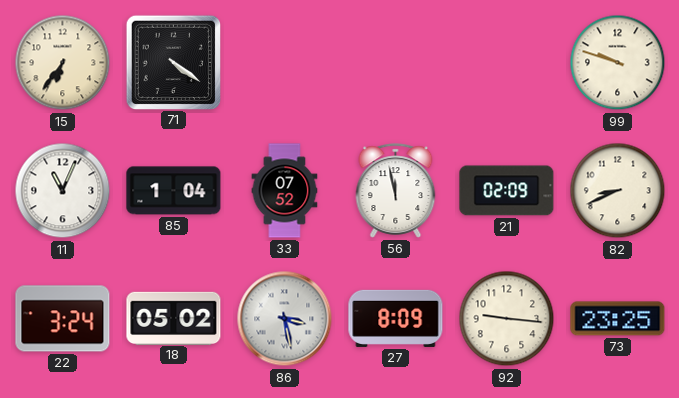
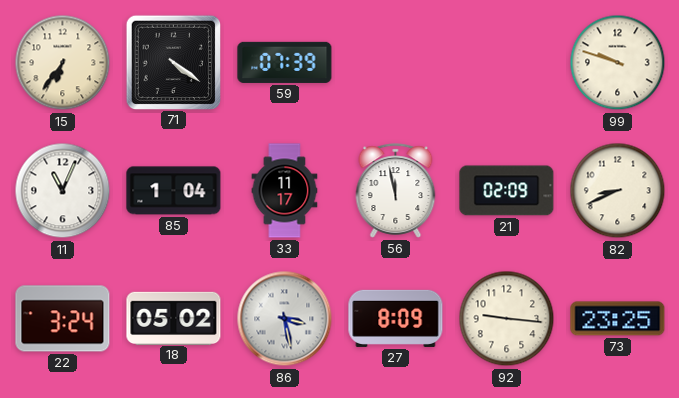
59: none -> 07:39 (285, 62)
33: 07:52 -> 11:17 (285, 191)
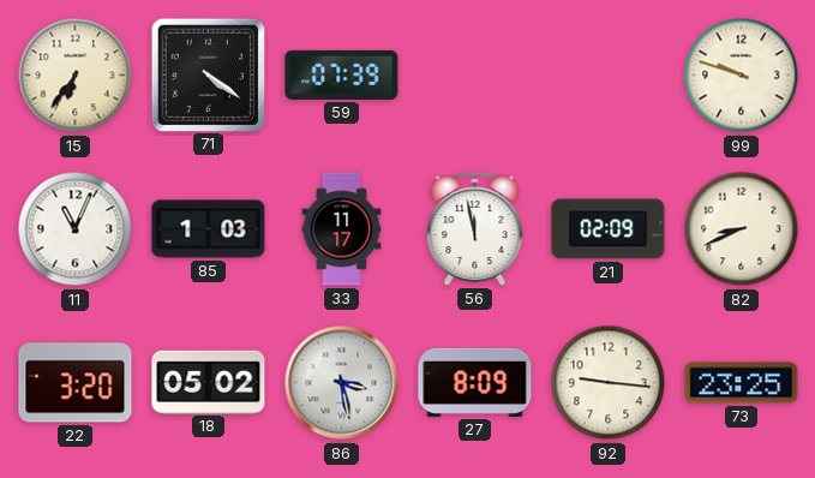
85: 1:04 -> 1:03 (209, 229)
22: 3:24 -> 3:20 (76, 383)
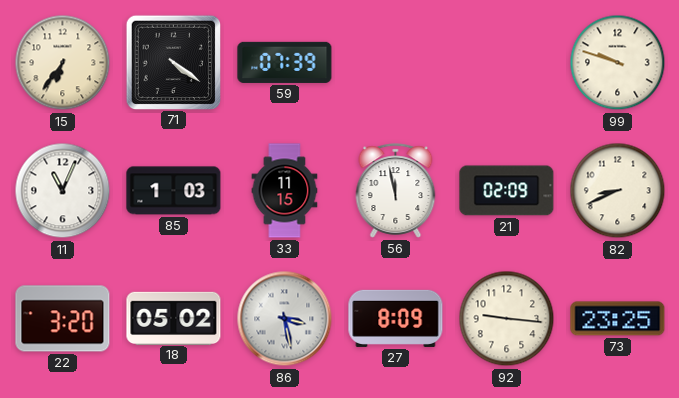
33: 11:17 -> 11:15 (285, 191)
